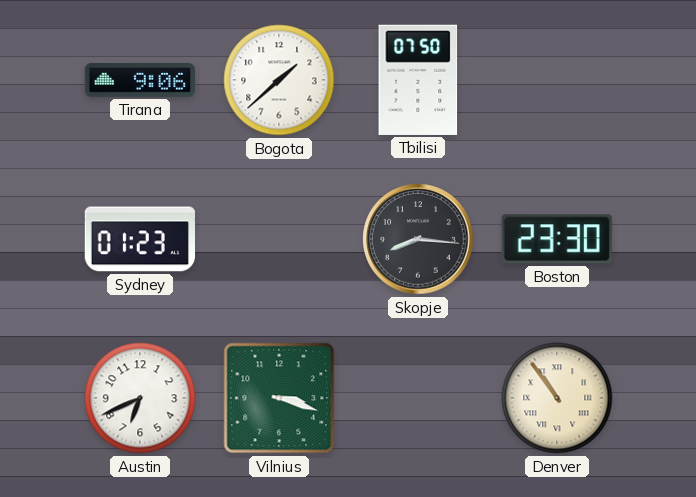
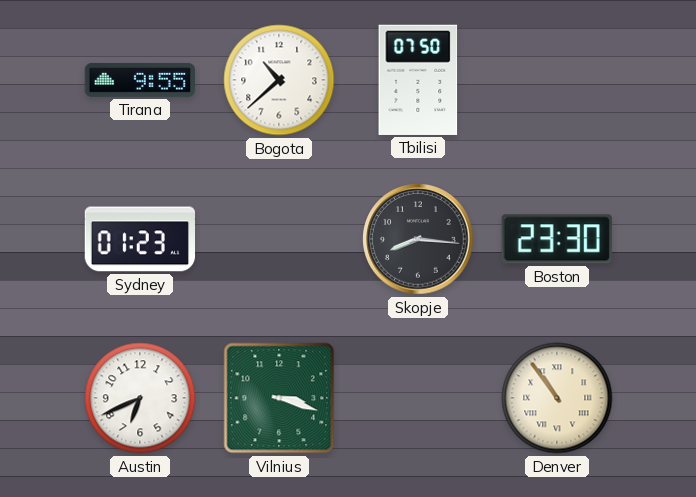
Tirana: 9:06 -> 9:55 (139, 80)
Bogota: 1:38 -> 10:38 (279, 80)
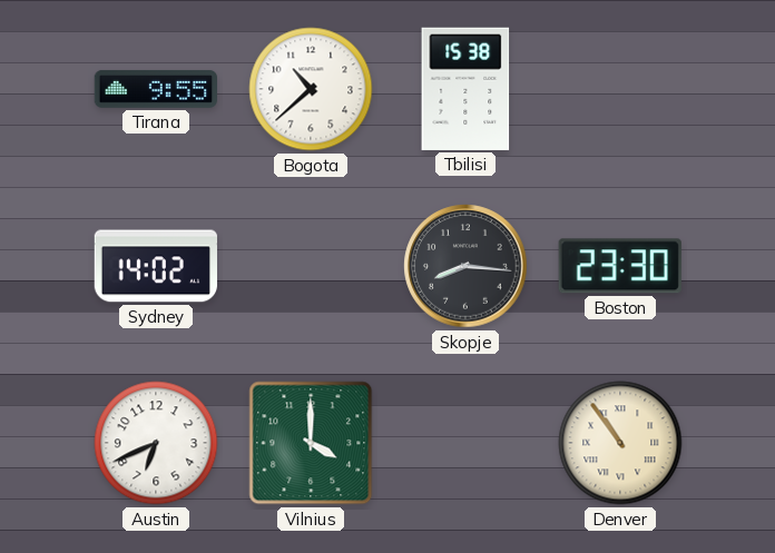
Tbilisi: 07:50 -> 15:38 (465, 89)
Sydney: 01:23 -> 14:02 (156, 266)
Vilnius: 3:18 -> 4:00 (311, 443)
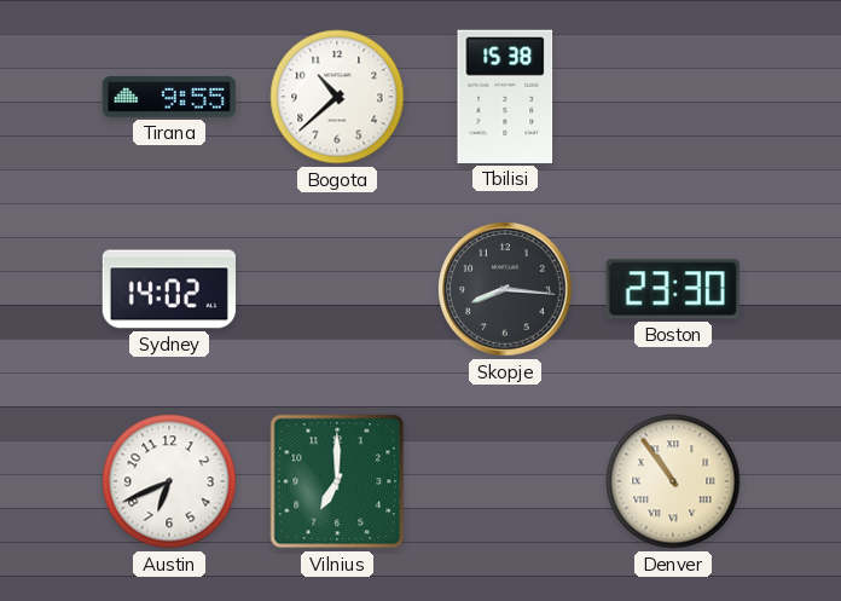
Vilnius: 4:00 -> 7:00 (337, 481)
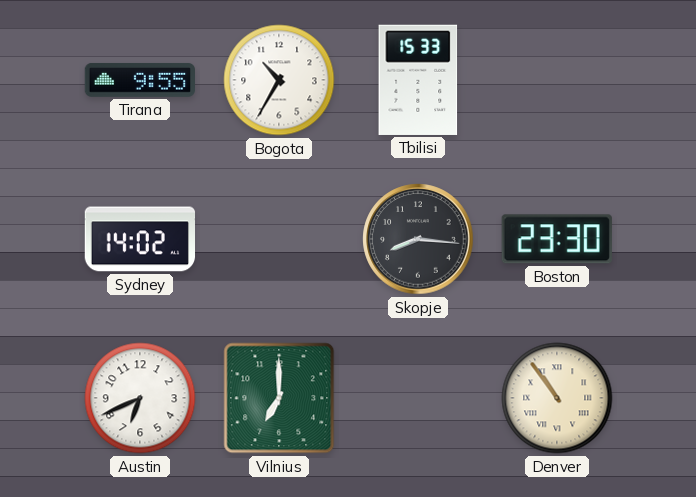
Bogota: 10:38 -> 10:35 (279, 80)
Tbilisi: 15:38 -> 15:33 (418, 80)
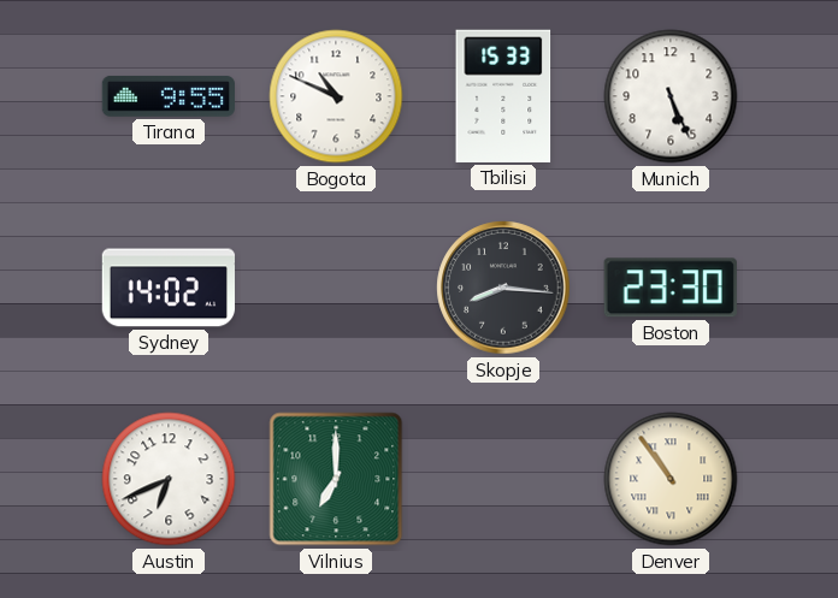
Bogota: 10:35 -> 10:49 (336, 96)
Munich: none -> 5:26 (671, 96)
